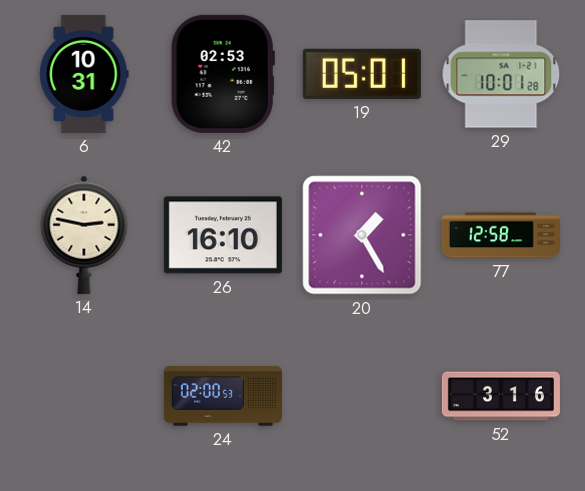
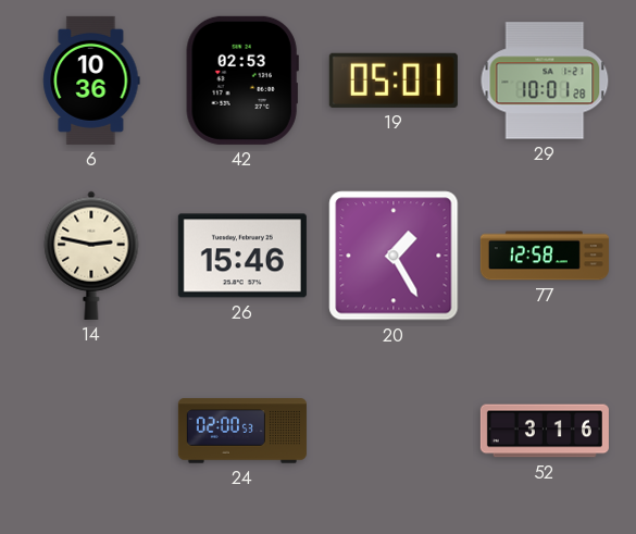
6: 10:31 -> 10:36 (91, 80)
26: 16:10 -> 15:46 (242, 256)
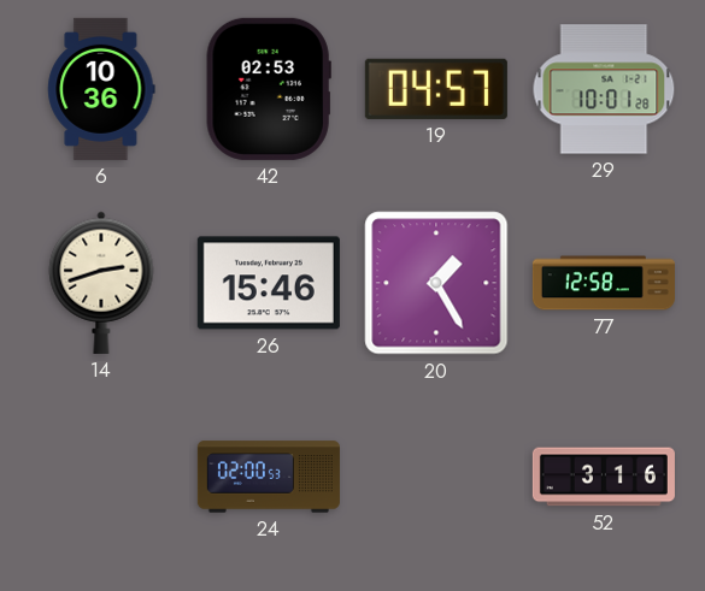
19: 05:01 -> 04:57 (436, 89)
14: 2:47 -> 2:42 (101, 283)
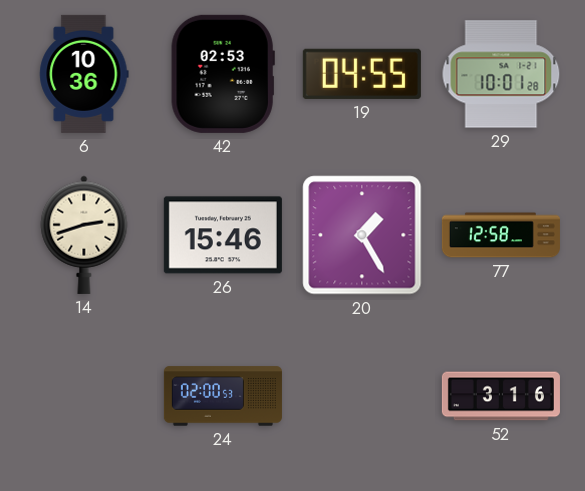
19: 04:57 -> 04:55 (362, 74)
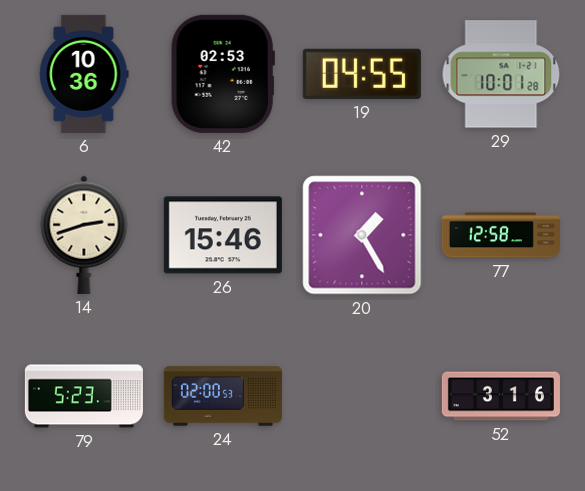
79: none -> 5:23 (84, 396)
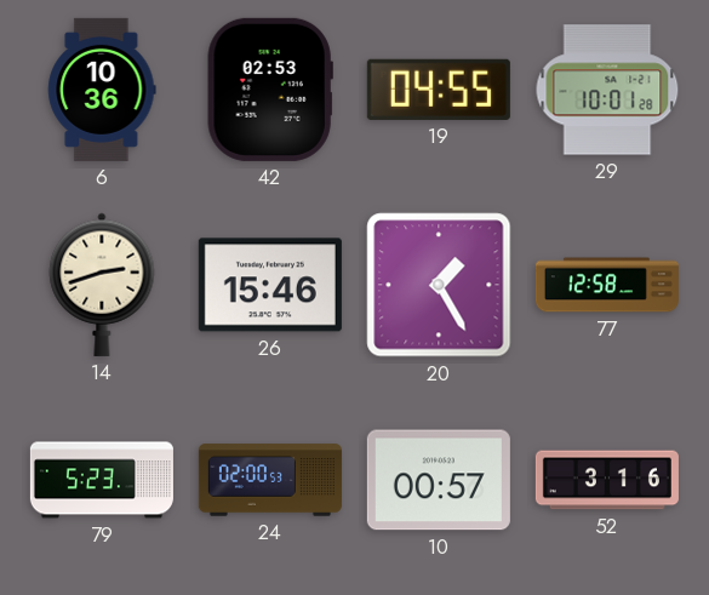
10: none -> 00:57 (439, 480)
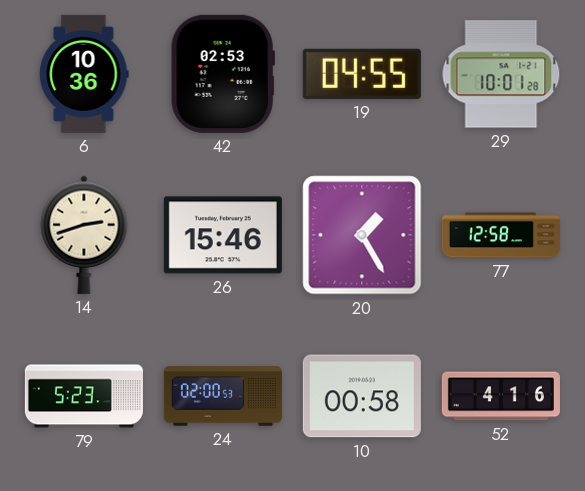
10: 00:57 -> 00:58 (362, 396)
52: 3:16 -> 4:16 (501, 396)
